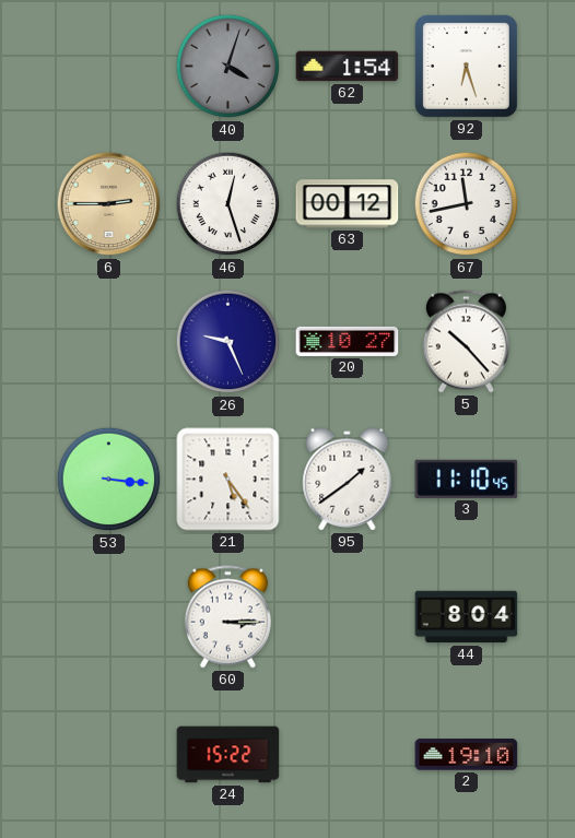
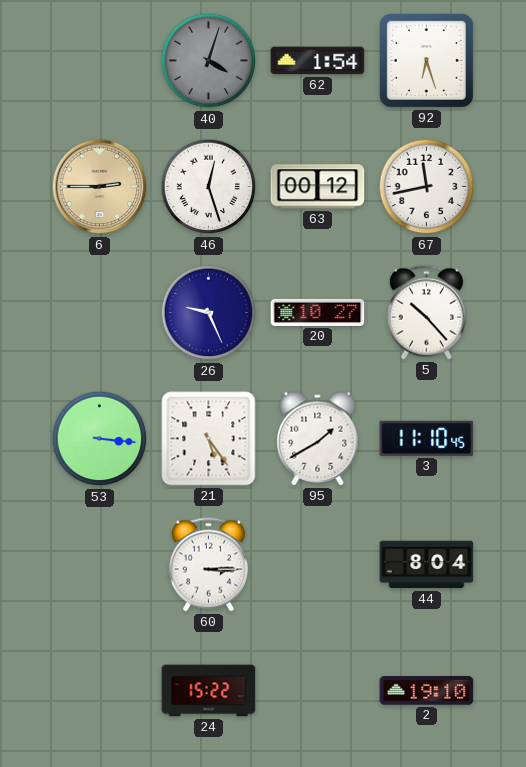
95: 1:39 -> 1:40 (318, 439)
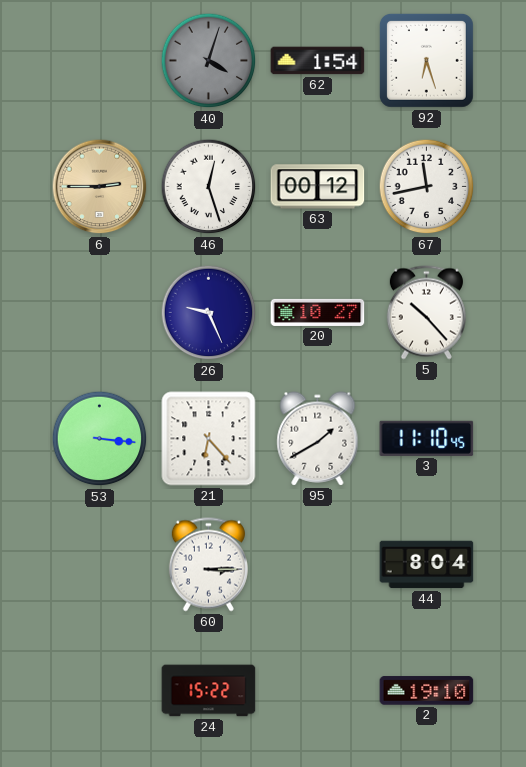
21: 5:24 -> 6:23 (209, 439)
